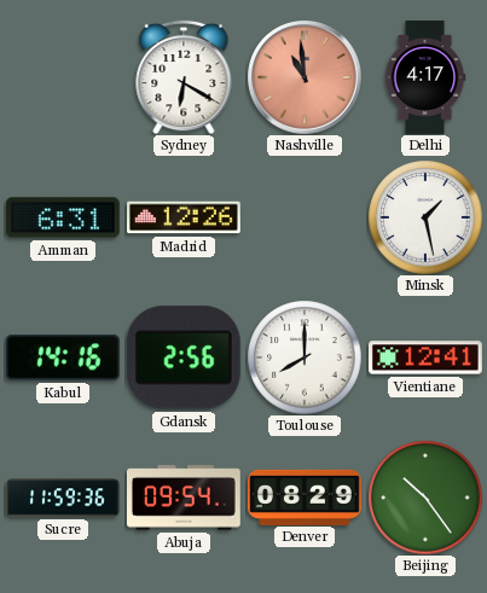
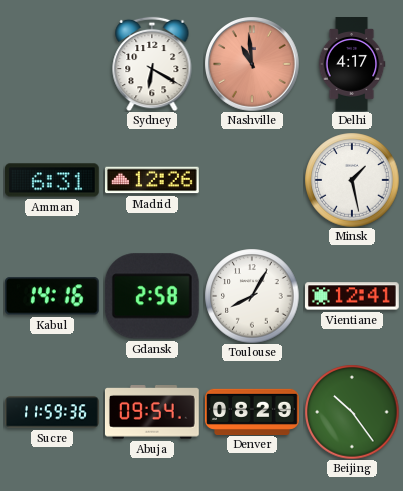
Gdansk: 2:56 -> 2:58 (152, 296)
Toulouse: 8:00 -> 8:05 (252, 296)
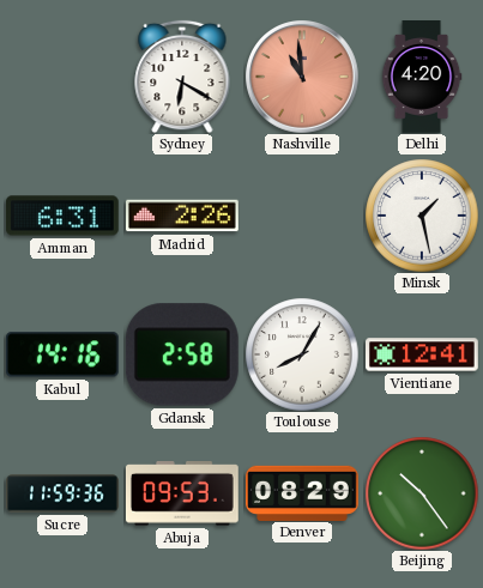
Delhi: 4:17 -> 4:20 (422, 78)
Madrid: 12:26 -> 2:26 (183, 216)
Abuja: 09:54 -> 09:53 (182, 495)
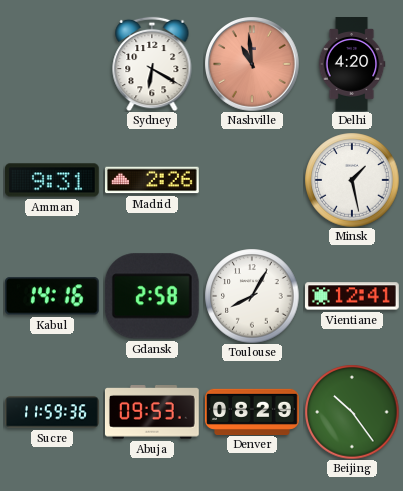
Amman: 6:31 -> 9:31 (52, 180)
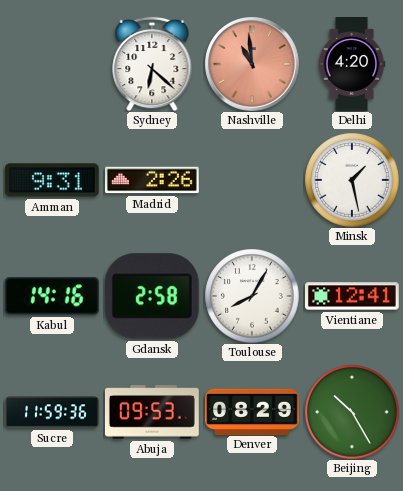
Sydney: 6:20 -> 6:22 (152, 64)
Beijing: 10:24 -> 10:25 (352, 412)
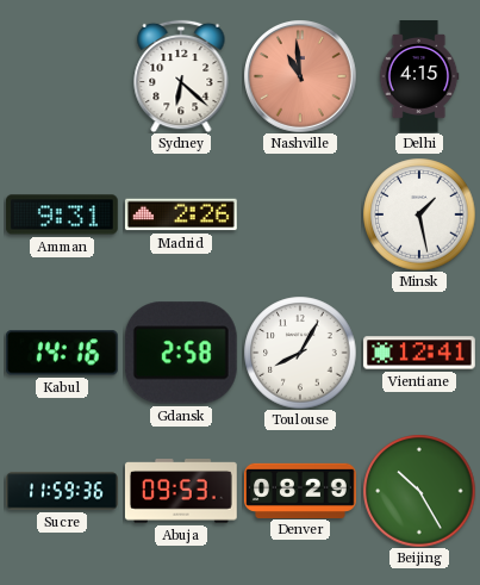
Delhi: 4:20 -> 4:15 (419, 77)
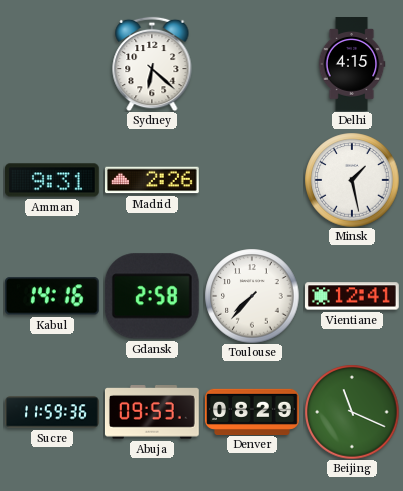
Nashville: 10:59 -> none (300, 76)
Toulouse: 8:05 -> 7:37 (252, 296)
Beijing: 10:25 -> 11:19 (352, 412)
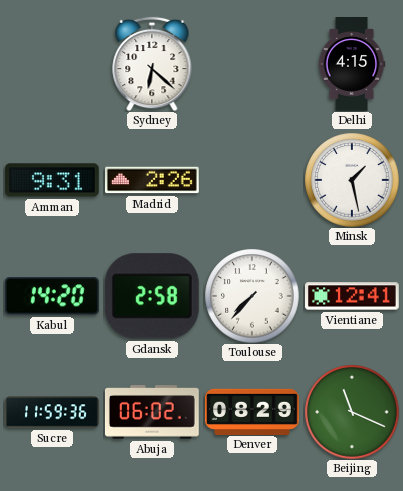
Kabul: 14:16 -> 14:20 (52, 296)
Abuja: 09:53 -> 06:02 (152, 413)
